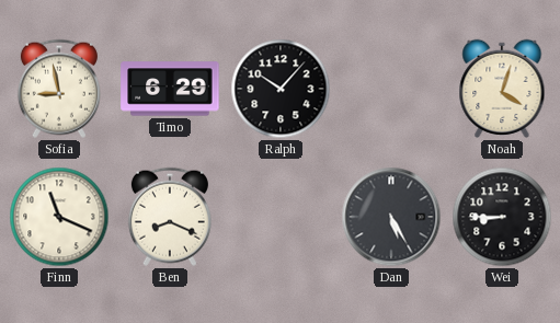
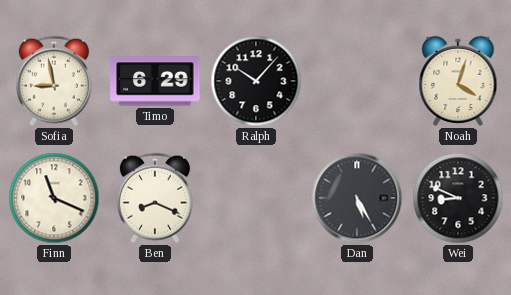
Wei: 8:45 -> 8:49 (458, 198)
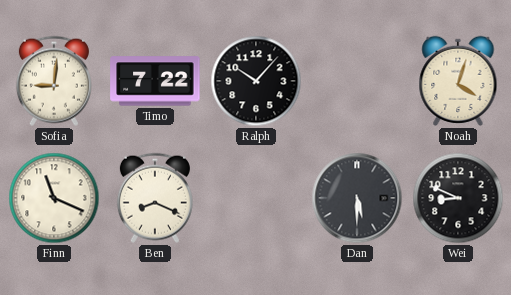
Sofia: 8:58 -> 9:01 (54, 81)
Timo: 6:29 -> 7:22 (155, 81)
Dan: 5:25 -> 5:30 (357, 198)
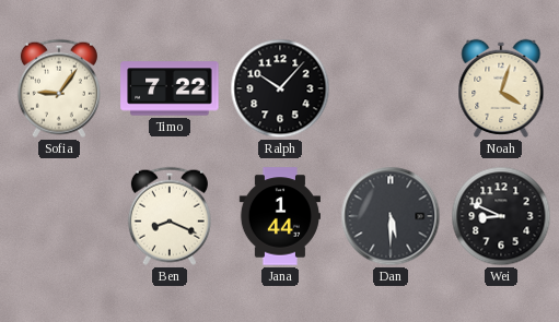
Sofia: 9:01 -> 9:06 (59, 88)
Finn: 11:19 -> none (54, 198)
Jana: none -> 1:44 (279, 216)
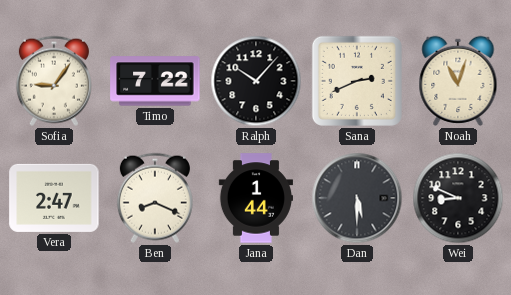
Sana: none -> 2:41 (357, 81)
Noah: 4:03 -> 11:03 (458, 81)
Vera: none -> 2:47 (54, 198)
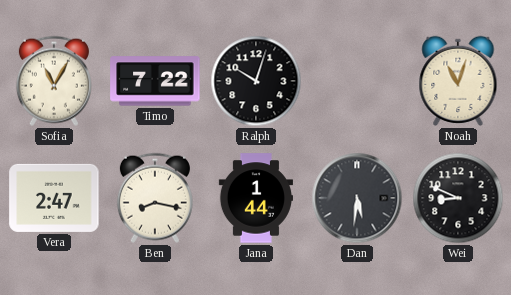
Sofia: 9:06 -> 11:05 (54, 81)
Ralph: 10:07 -> 10:03 (256, 81)
Sana: 2:41 -> none (357, 81)
Ben: 8:19 -> 8:17 (155, 198)
Dan: 5:30 -> 5:31 (357, 198)
